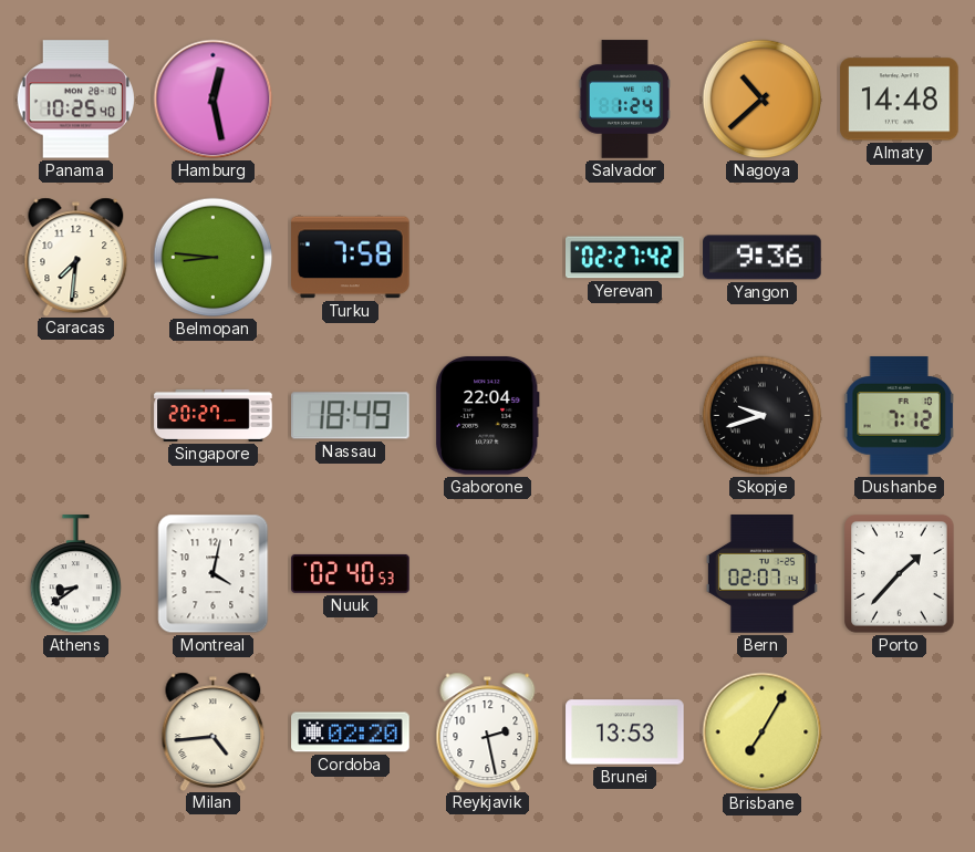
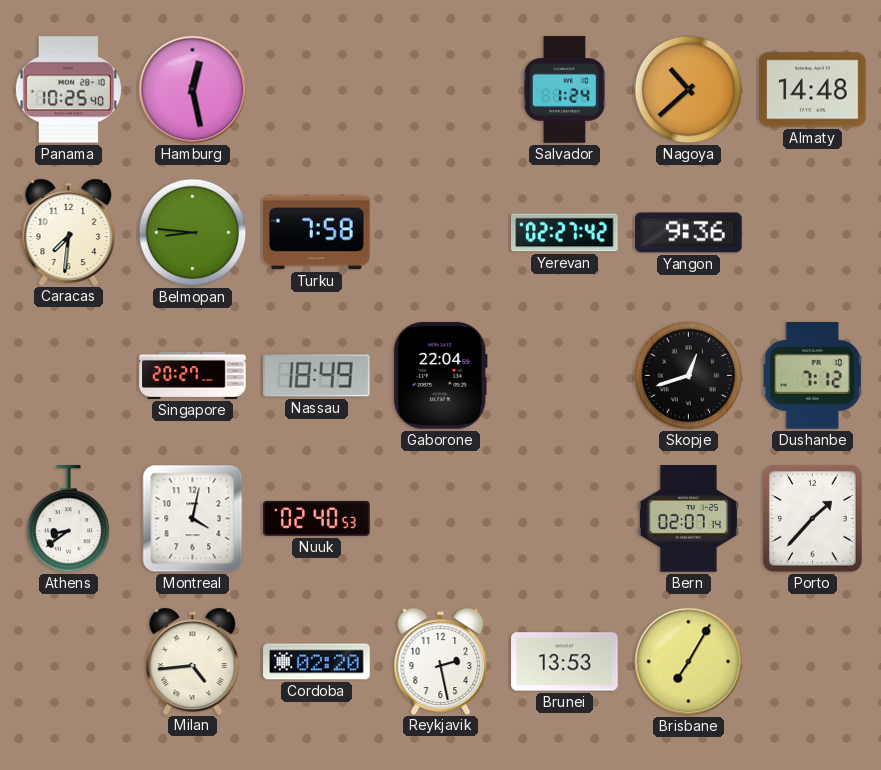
Skopje: 9:42 -> 12:42 (689, 376)
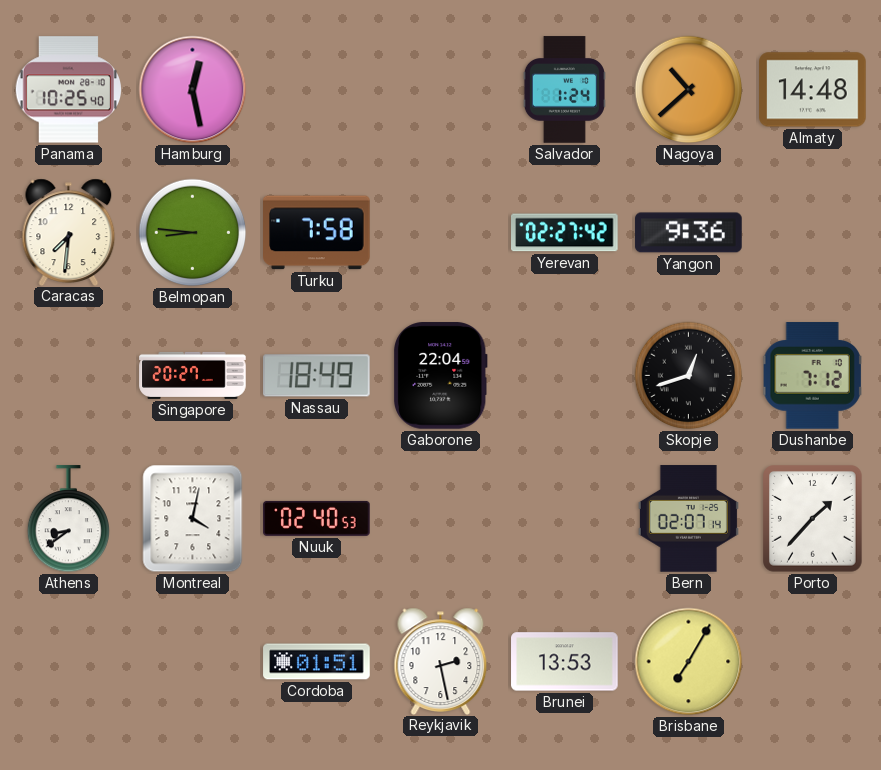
Milan: 4:44 -> none (193, 661)
Cordoba: 02:20 -> 01:51 (317, 662)
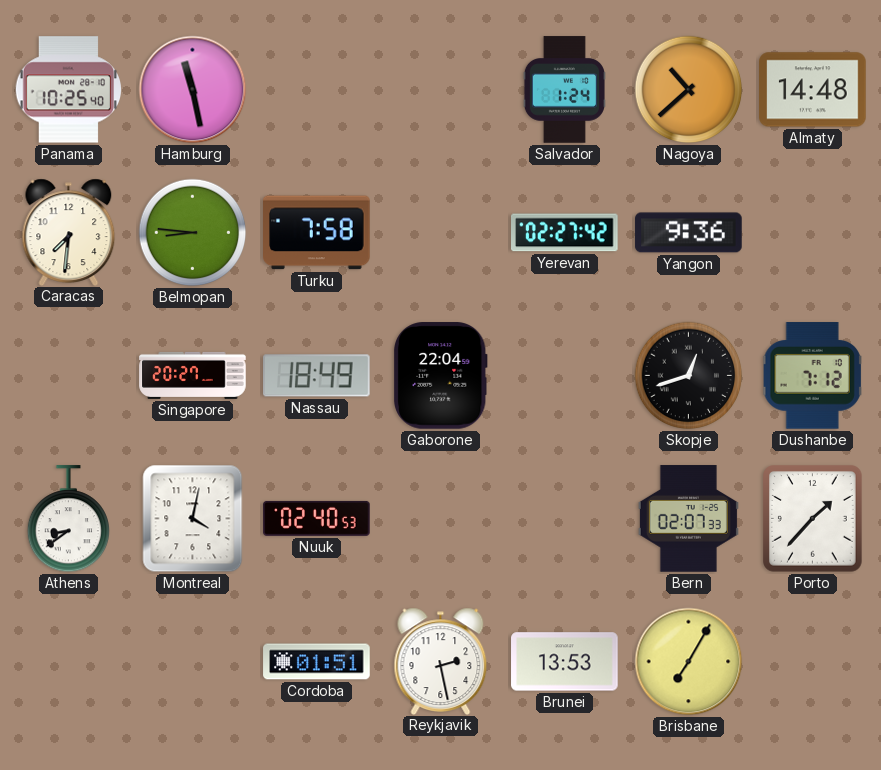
Hamburg: 12:28 -> 11:28 (193, 90)
Bern: 02:07:14 -> 02:07:33 (688, 519)
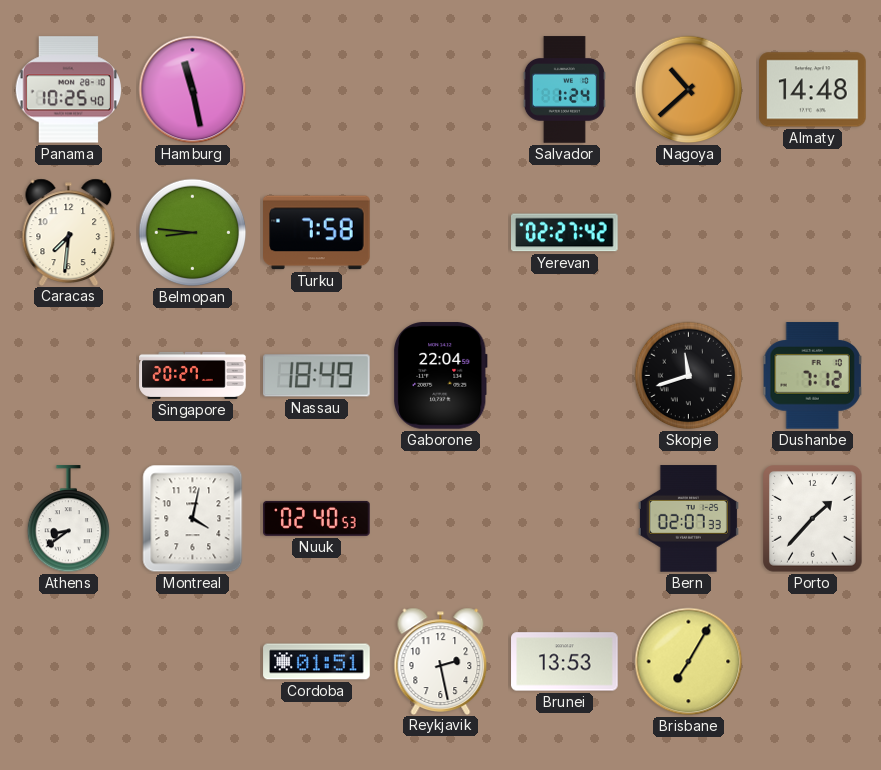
Yangon: 9:36 -> none (689, 233)
Skopje: 12:42 -> 11:42 (689, 376)
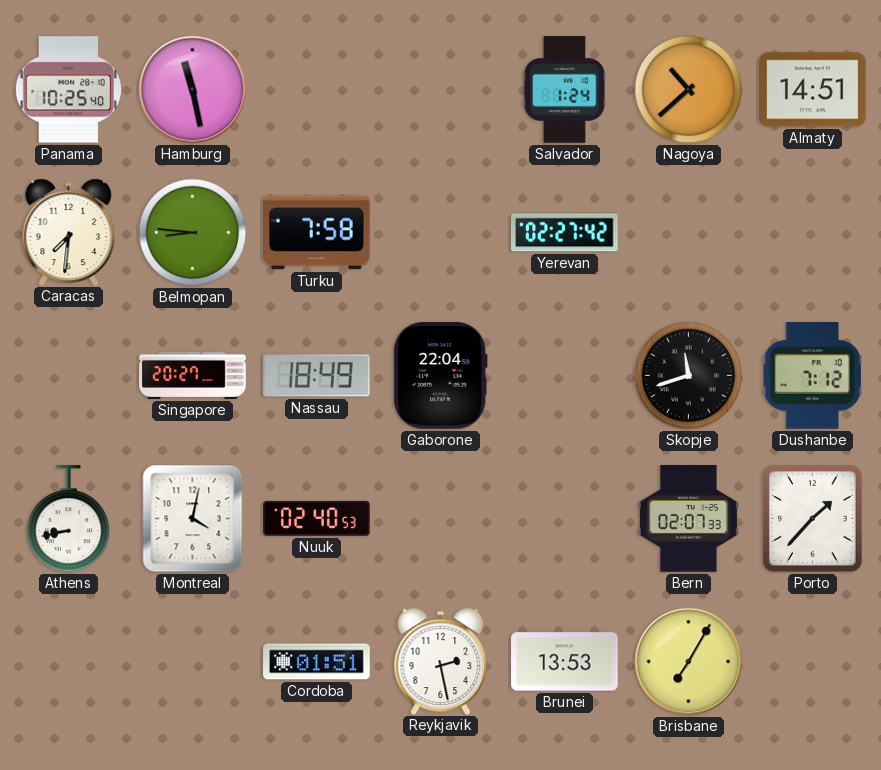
Almaty: 14:48 -> 14:51 (813, 90)
Athens: 8:39 -> 8:43 (68, 519)
